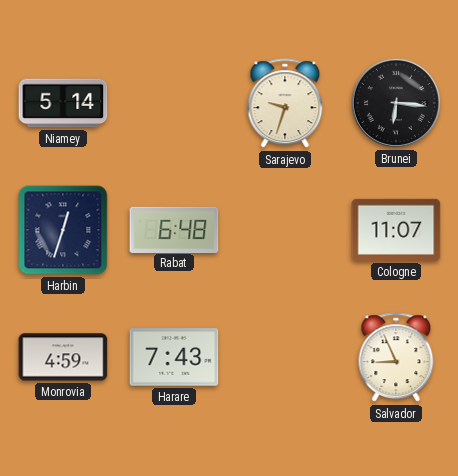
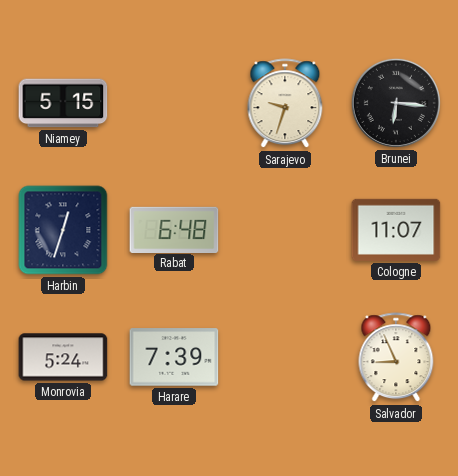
Niamey: 5:14 -> 5:15 (63, 103)
Monrovia: 4:59 -> 5:24 (63, 357)
Harare: 7:43 -> 7:39 (174, 357)
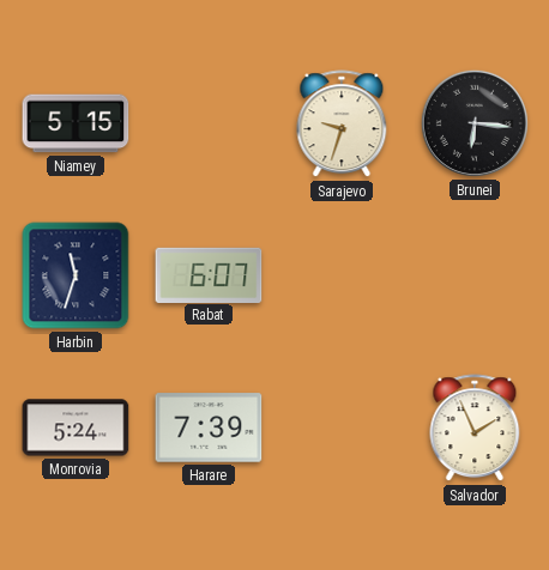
Harbin: 12:33 -> 11:33 (76, 275)
Rabat: 6:48 -> 6:07 (209, 274)
Cologne: 11:07 -> none (396, 230)
Salvador: 8:56 -> 1:56 (475, 429)
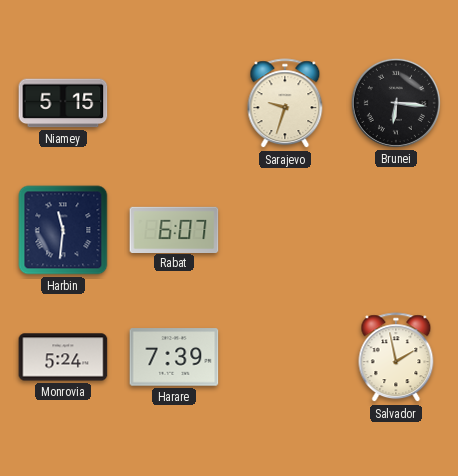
Harbin: 11:33 -> 11:31 (63, 230)
Salvador: 1:56 -> 1:58 (396, 358)
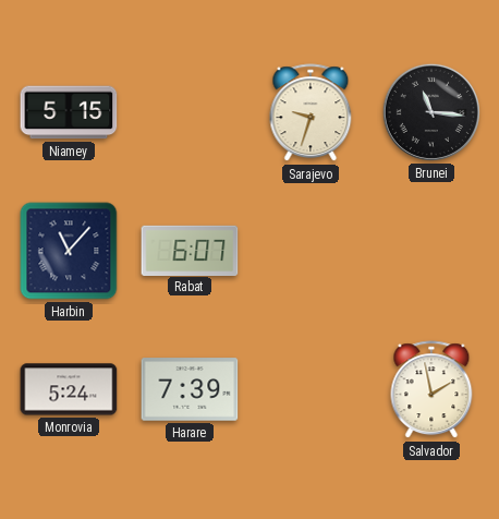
Brunei: 6:16 -> 11:16 (431, 112)
Harbin: 11:31 -> 11:07 (69, 251)
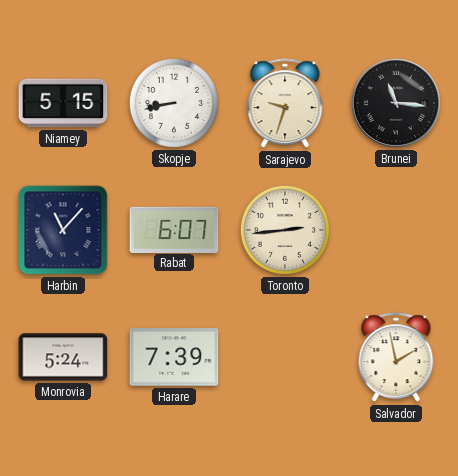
Skopje: none -> 8:43 (174, 103)
Toronto: none -> 2:44 (285, 230)
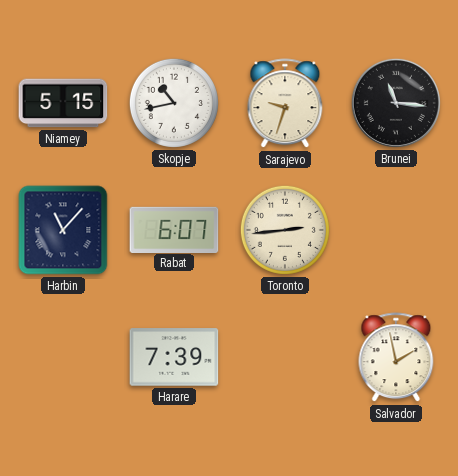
Skopje: 8:43 -> 10:43 (174, 103)
Monrovia: 5:24 -> none (63, 357)
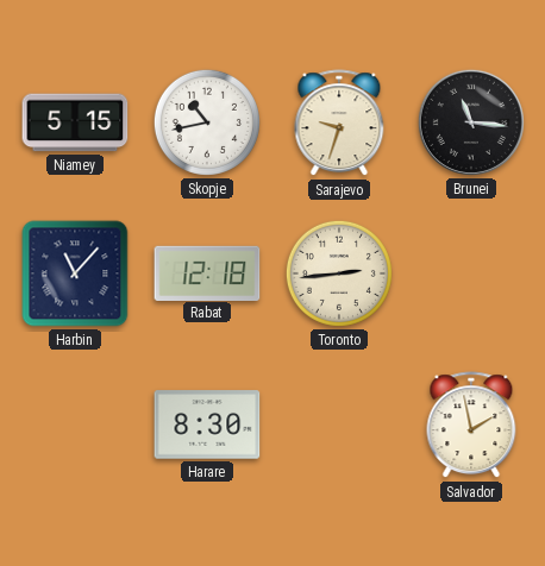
Rabat: 6:07 -> 12:18 (207, 272)
Harare: 7:39 -> 8:30 (207, 424)
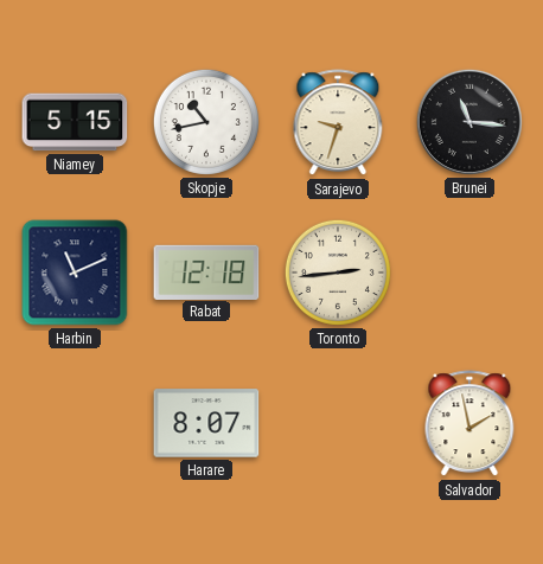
Harbin: 11:07 -> 11:11 (75, 273)
Harare: 8:30 -> 8:07 (206, 423)
